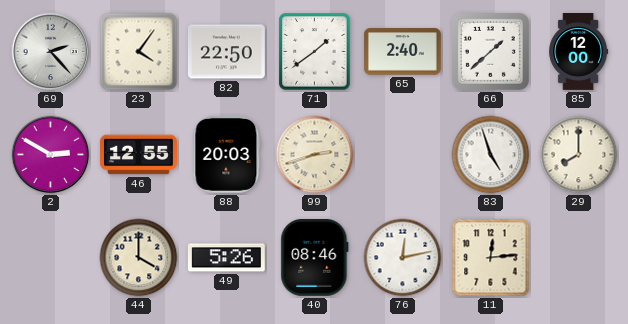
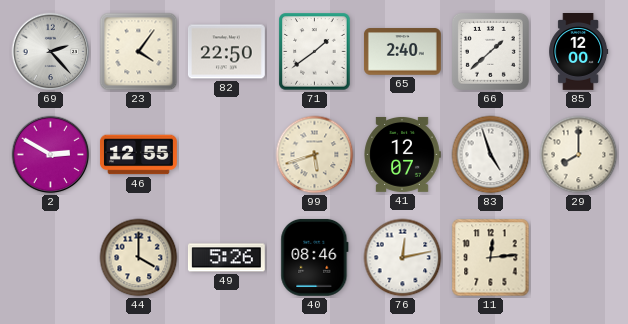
88: 20:03 -> none (227, 154)
99: 2:42 -> 5:42 (315, 155)
41: none -> 12:07 (402, 154)
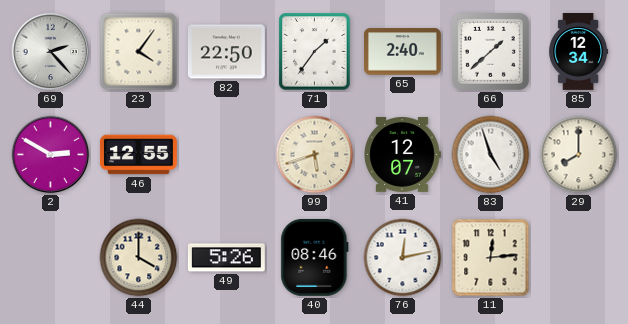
71: 1:39 -> 1:36 (315, 52)
85: 12:00 -> 12:34 (579, 52)
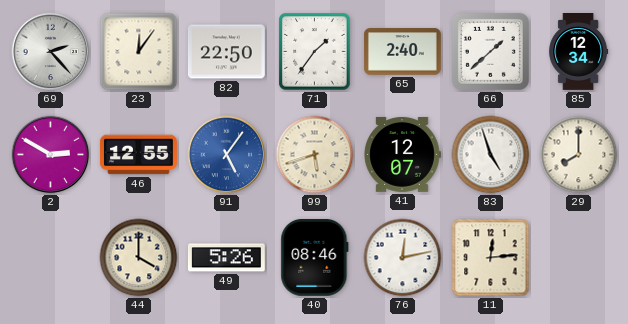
23: 4:06 -> 12:06 (139, 52)
91: none -> 5:06 (227, 155)
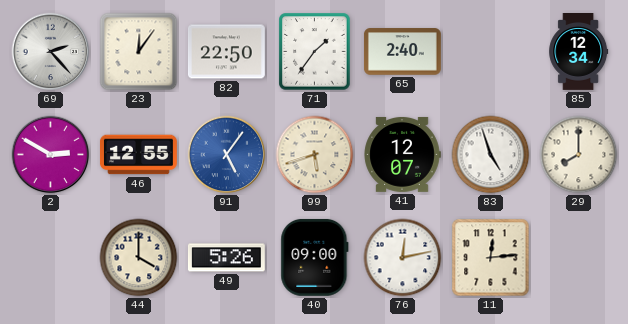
66: 1:38 -> none (490, 51)
40: 08:46 -> 09:00 (315, 257)
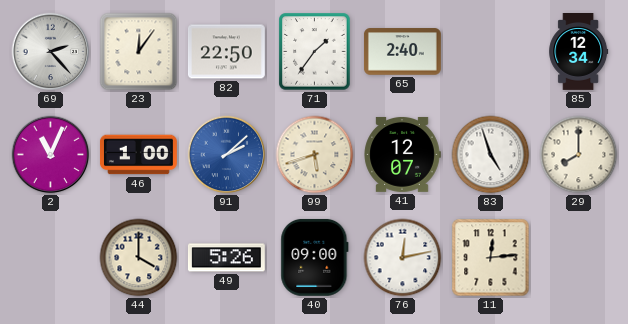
2: 2:50 -> 11:04 (51, 155)
46: 12:55 -> 1:00 (138, 155)
91: 5:06 -> 2:08 (227, 155)
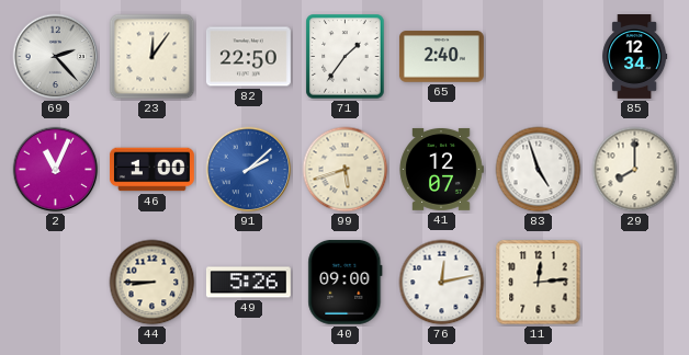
44: 4:00 -> 8:45 (153, 283)
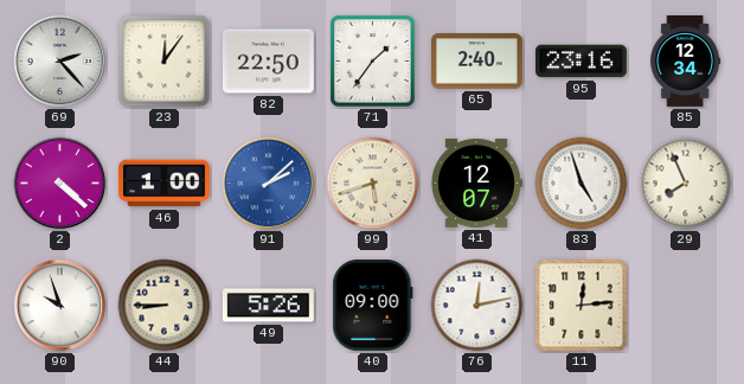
95: none -> 23:16 (581, 62)
2: 11:04 -> 4:22 (60, 184)
29: 8:00 -> 7:56 (686, 184)
90: none -> 9:57 (60, 306)
